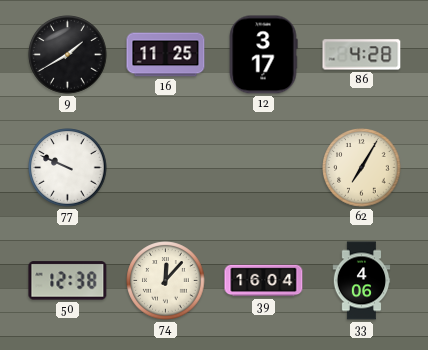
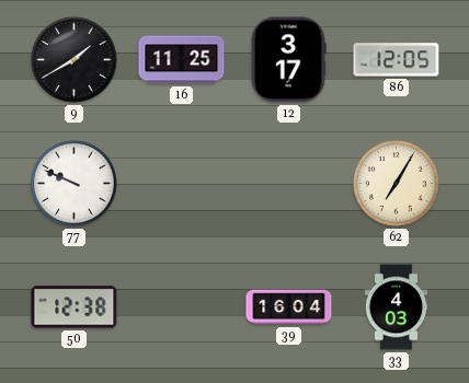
86: 4:28 -> 12:05 (397, 60)
74: 12:07 -> none (166, 281)
33: 4:06 -> 4:03 (397, 307)
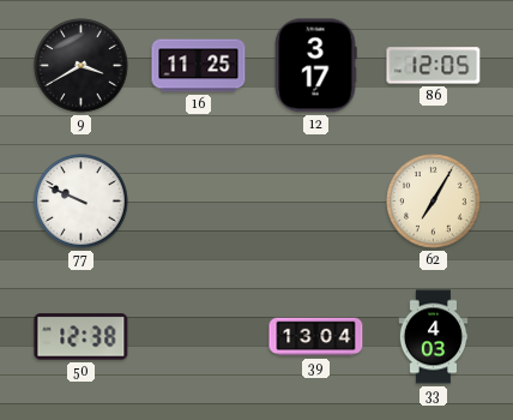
9: 1:40 -> 3:40 (82, 66)
39: 16:04 -> 13:04 (316, 337)
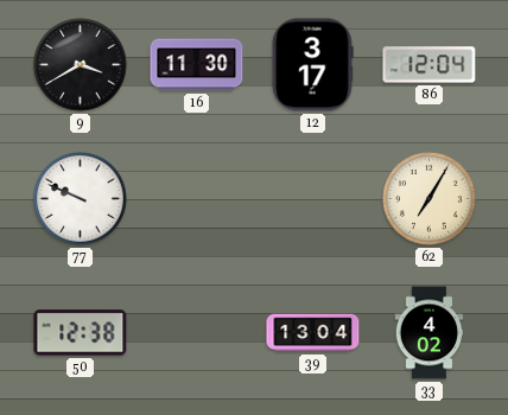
16: 11:25 -> 11:30 (197, 65)
86: 12:05 -> 12:04 (430, 65)
33: 4:03 -> 4:02 (430, 333)
